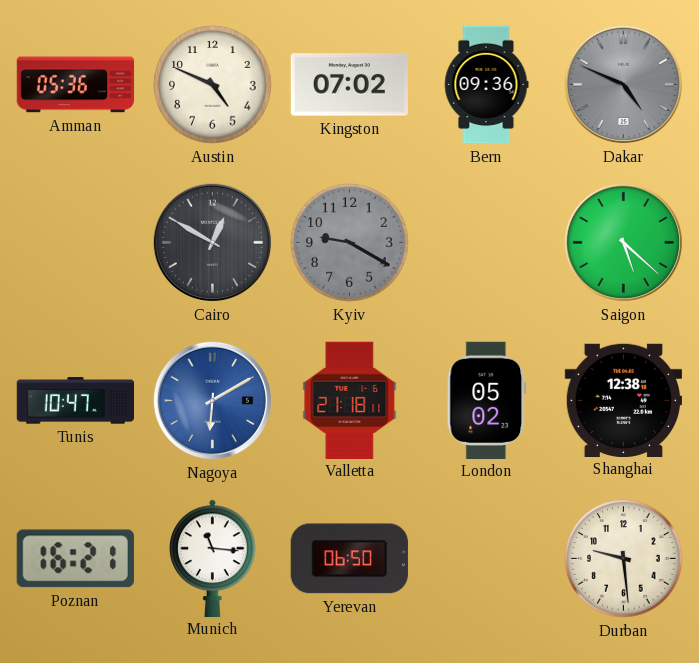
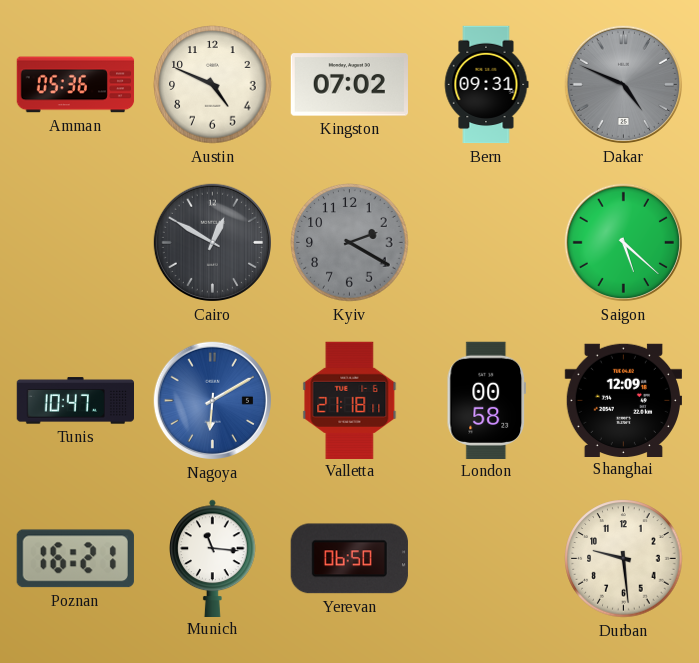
Bern: 09:36 -> 09:31 (486, 85)
Kyiv: 9:20 -> 2:20 (350, 243)
London: 05:02 -> 00:58 (486, 400)
Shanghai: 12:38 -> 12:09 (623, 400)
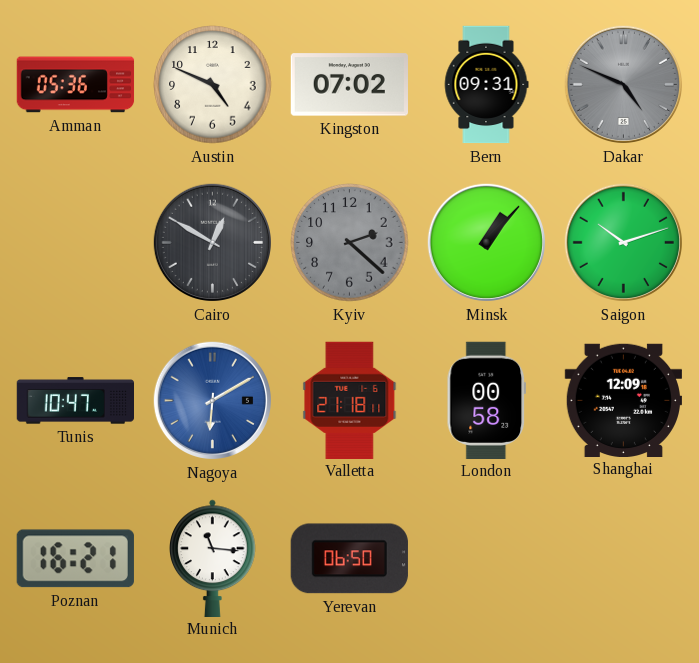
Kyiv: 2:20 -> 2:22 (350, 243)
Minsk: none -> 1:07 (486, 242)
Saigon: 5:22 -> 10:12 (623, 242)
Durban: 9:29 -> none (624, 559)
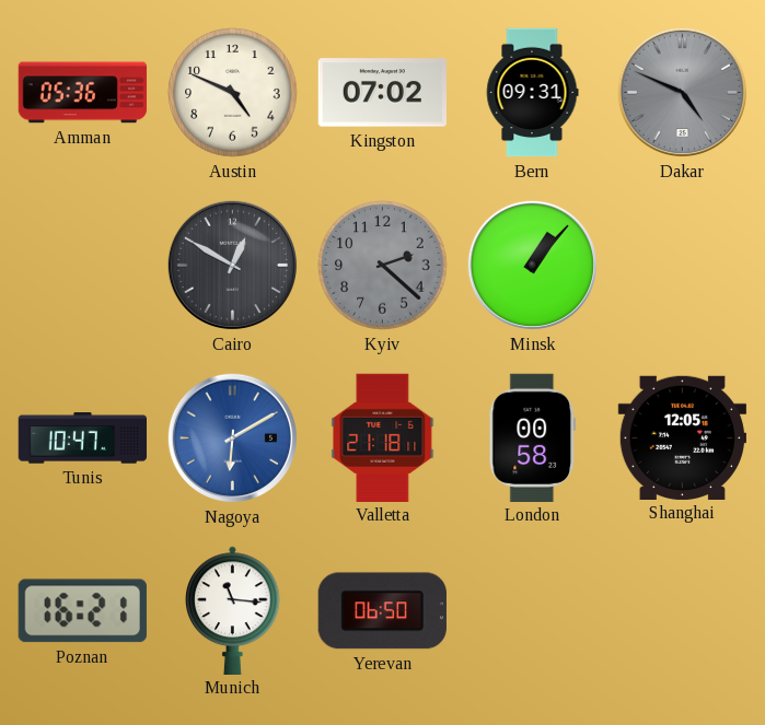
Saigon: 10:12 -> none (623, 242)
Shanghai: 12:09 -> 12:05 (682, 437)
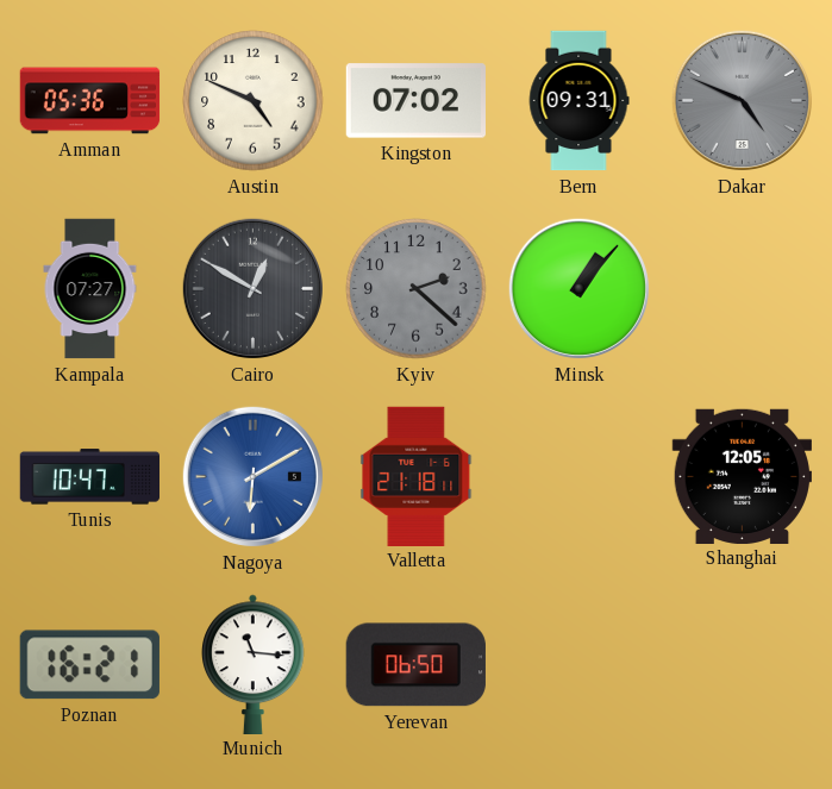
Kampala: none -> 07:27 (90, 289)
London: 00:58 -> none (532, 437)
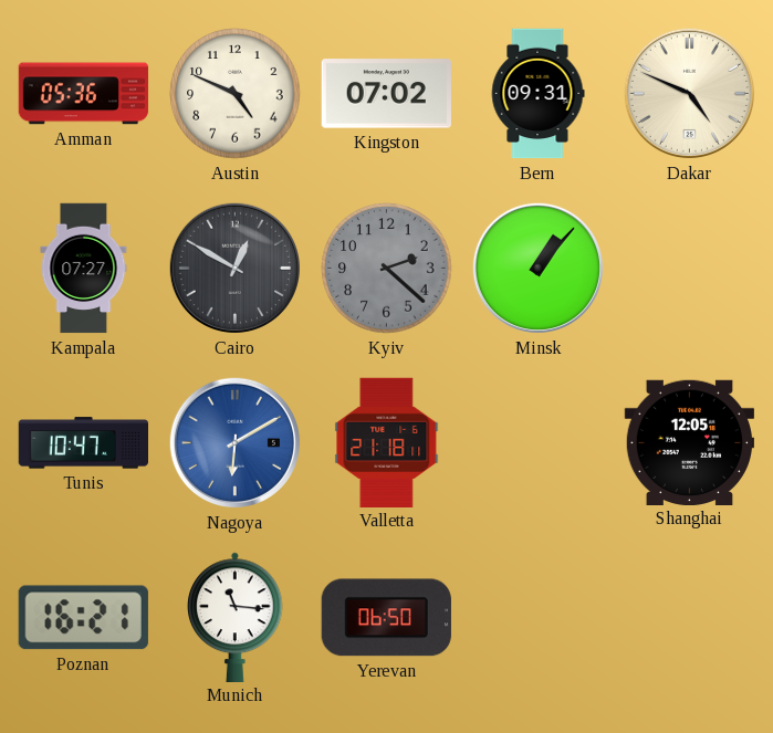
Dakar dial: grey -> cream (689, 93)
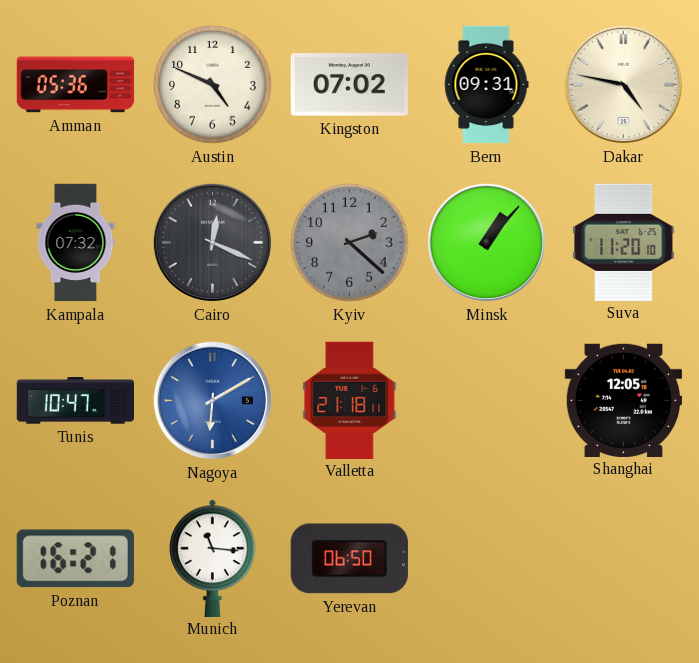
Dakar: 4:49 -> 4:47 (623, 84)
Kampala: 07:27 -> 07:32 (76, 243)
Cairo: 12:50 -> 12:19 (212, 242)
Suva: none -> 11:20 (624, 242)
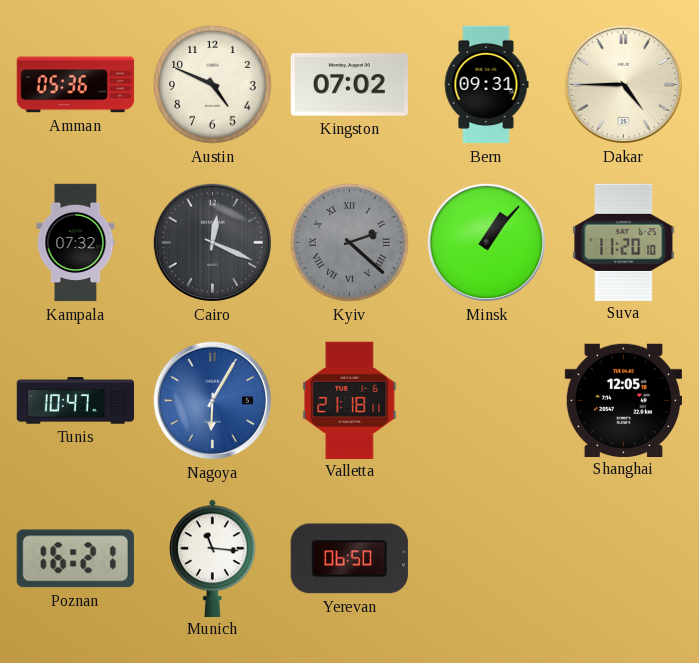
Dakar: 4:47 -> 4:45 (623, 84)
Kyiv numerals: Arabic -> Roman (350, 243)
Nagoya: 6:10 -> 6:05 (212, 400)
